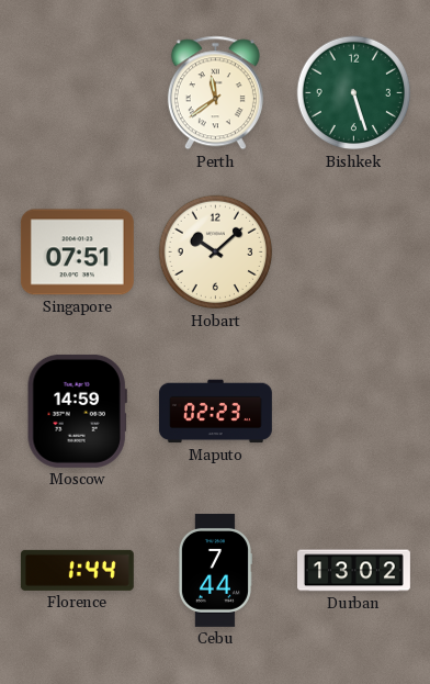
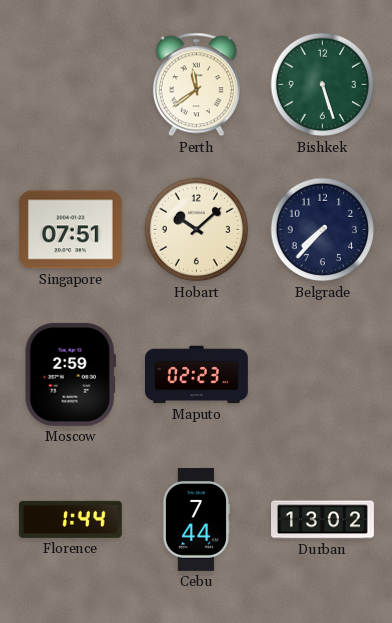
Belgrade: none -> 7:37 (323, 230)
Moscow: 14:59 -> 2:59 (70, 374)
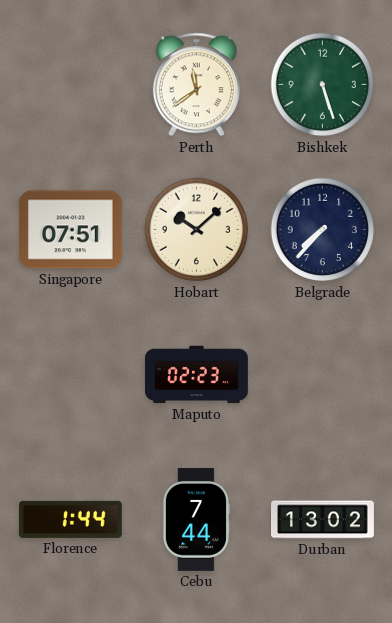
Moscow: 2:59 -> none (70, 374)
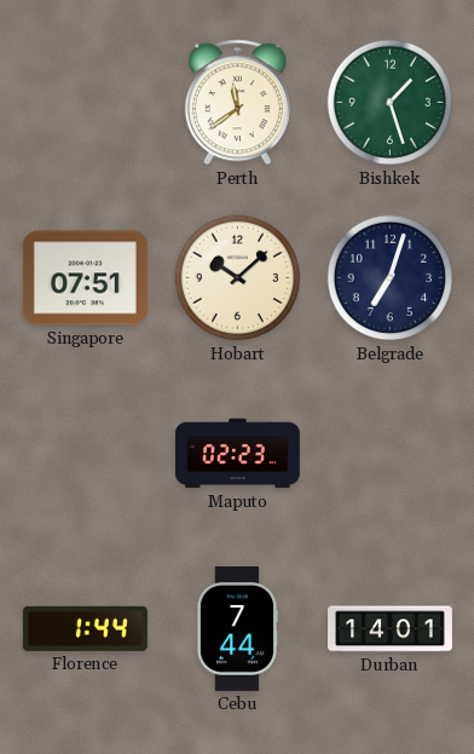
Bishkek: 5:27 -> 1:27 (391, 103)
Belgrade: 7:37 -> 7:03 (391, 278)
Durban: 13:02 -> 14:01 (391, 629)
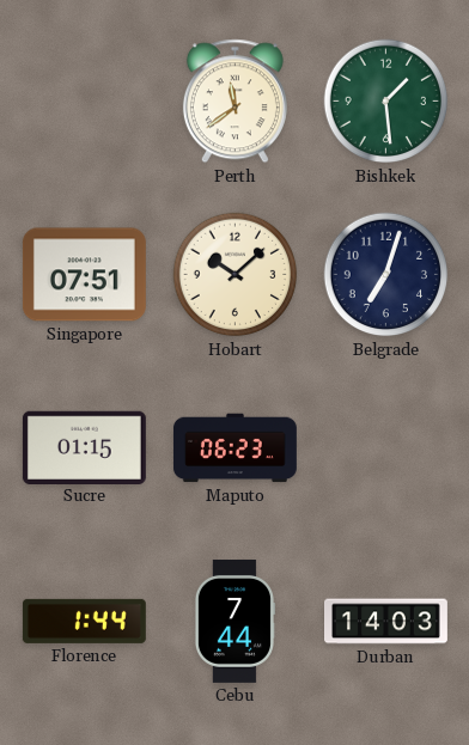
Bishkek: 1:27 -> 1:29 (386, 102)
Sucre: none -> 01:15 (84, 447)
Maputo: 02:23 -> 06:23 (234, 448)
Durban: 14:01 -> 14:03 (386, 622)
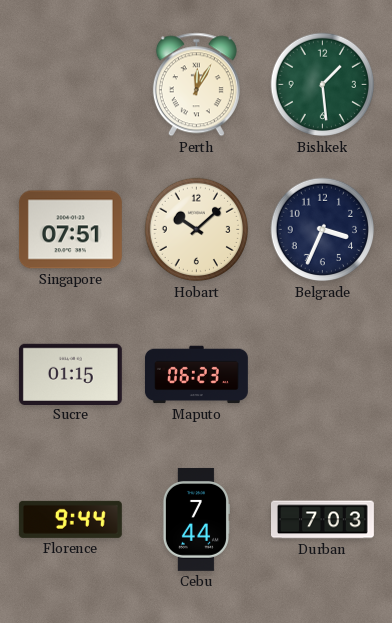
Perth: 11:39 -> 12:05 (196, 85)
Belgrade: 7:03 -> 3:34 (323, 230)
Florence: 1:44 -> 9:44 (70, 519)
Durban: 14:03 -> 7:03 (323, 520)
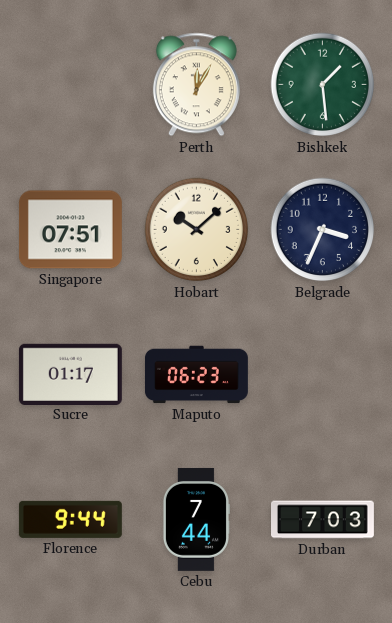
Sucre: 01:15 -> 01:17 (70, 374)
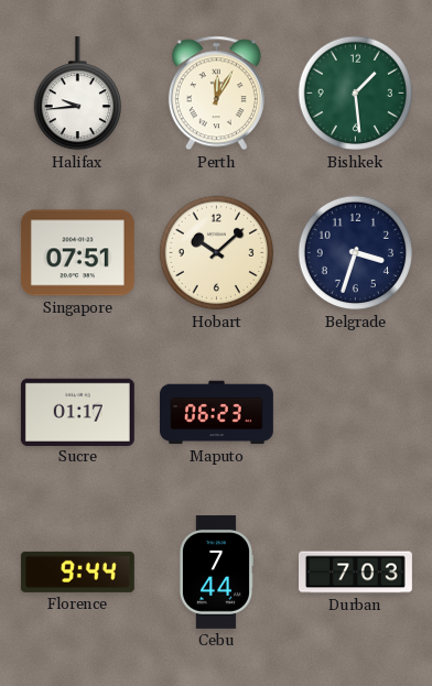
Halifax: none -> 9:44 (77, 94)
Belgrade: 3:34 -> 3:33 (356, 253)
